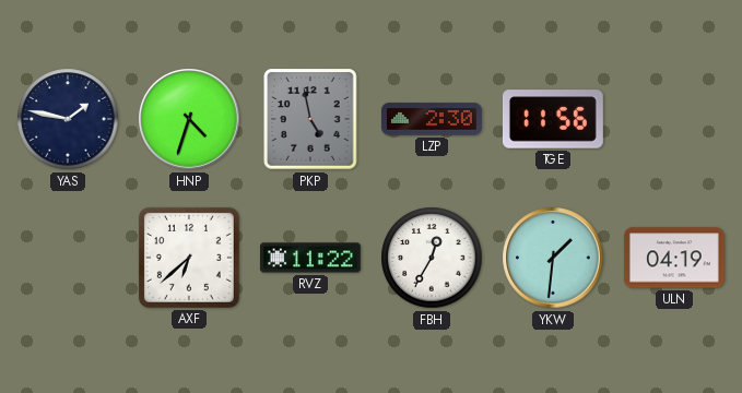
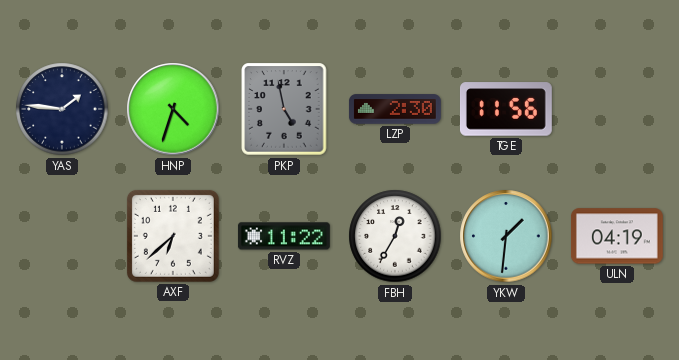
YAS: 1:47 -> 1:46 (62, 109)
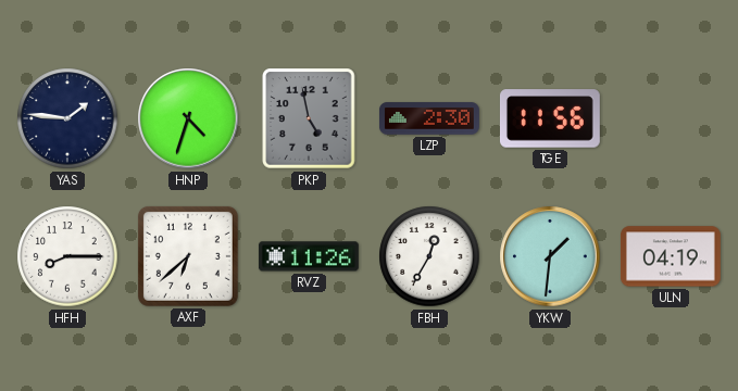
HFH: none -> 8:15 (67, 256)
RVZ: 11:22 -> 11:26 (309, 256)
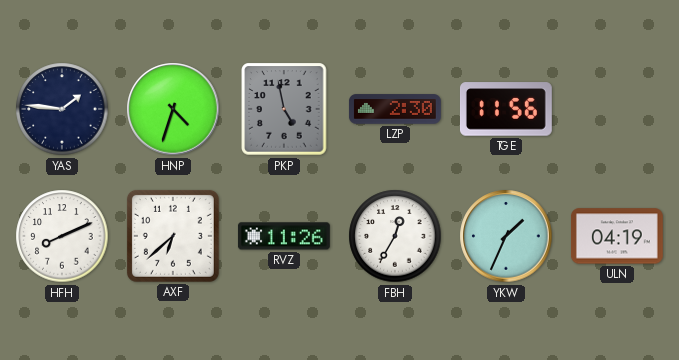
HFH: 8:15 -> 8:11 (62, 236)
YKW: 1:31 -> 1:34 (506, 236)
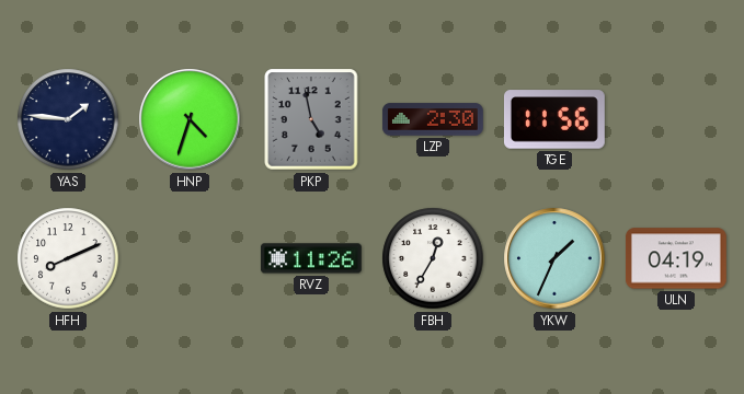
AXF: 6:38 -> none (173, 236)
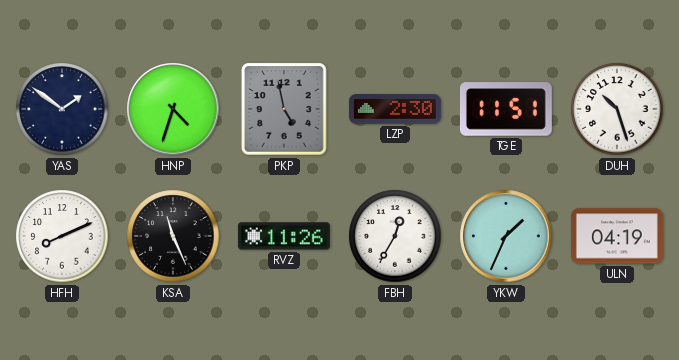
YAS: 1:46 -> 1:51 (62, 109)
TGE: 11:56 -> 11:51 (506, 109)
DUH: none -> 10:27 (617, 109)
KSA: none -> 11:26 (173, 236)
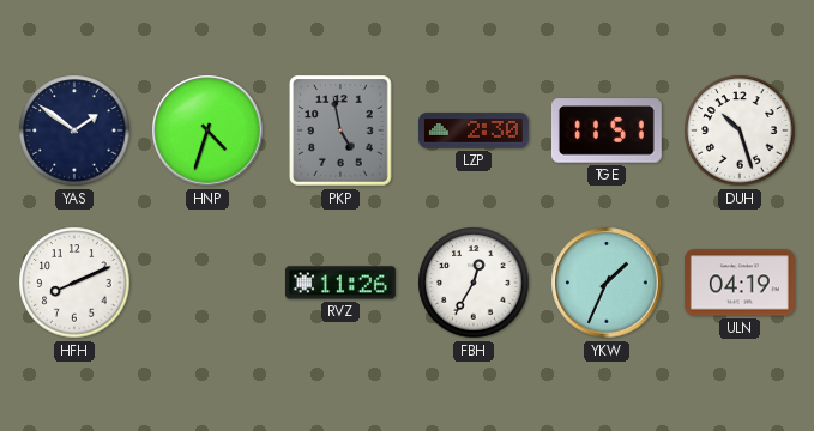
KSA: 11:26 -> none (173, 236)
